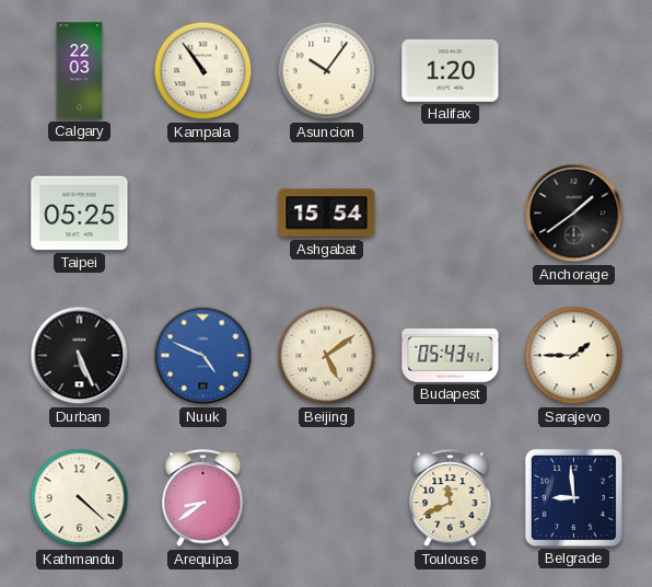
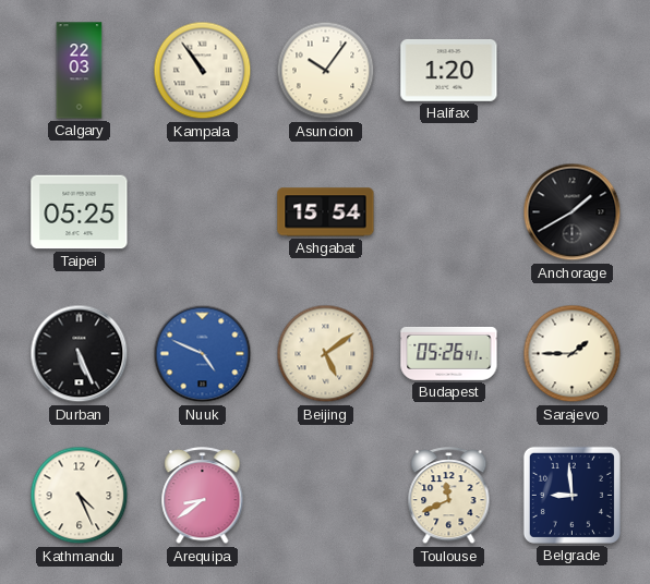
Anchorage: 1:39 -> 1:40 (573, 212)
Budapest: 05:43 -> 05:26 (449, 353)
Kathmandu: 4:22 -> 4:26 (80, 496)
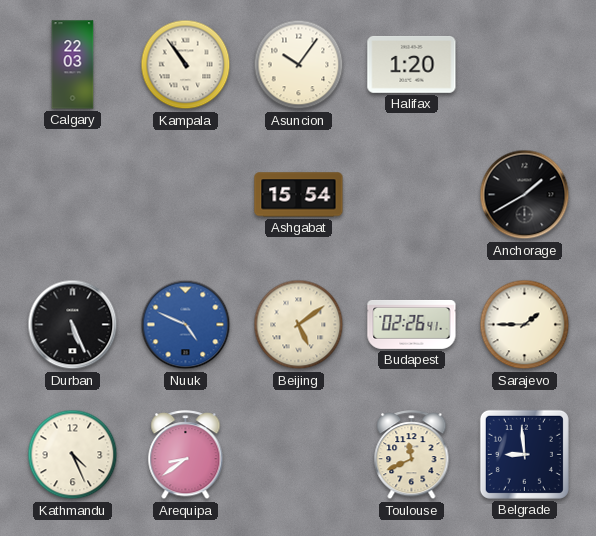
Taipei: 05:25 -> none (80, 212)
Budapest: 05:26 -> 02:26 (412, 324)
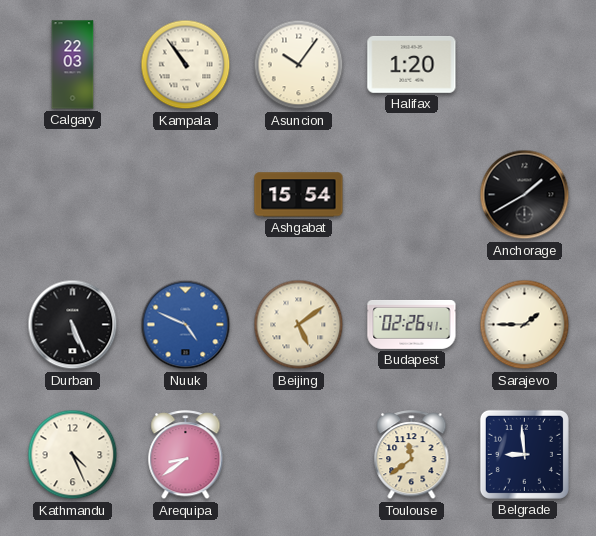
Toulouse: 11:41 -> 11:39 (412, 455)
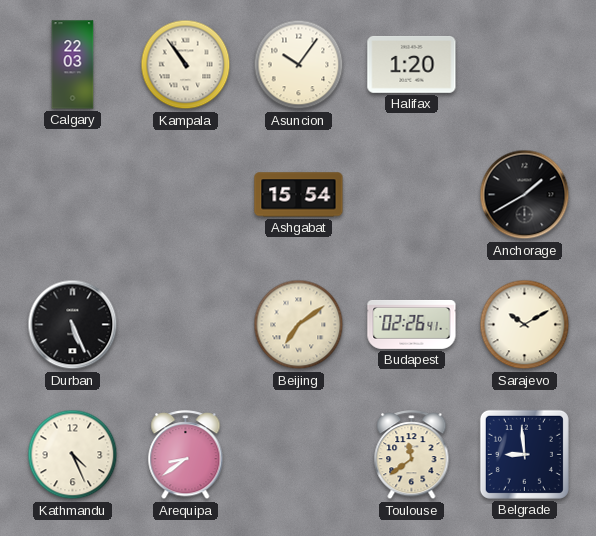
Nuuk: 4:49 -> none (186, 325)
Beijing: 5:09 -> 7:09 (299, 325)
Sarajevo: 1:45 -> 10:10 (525, 325)
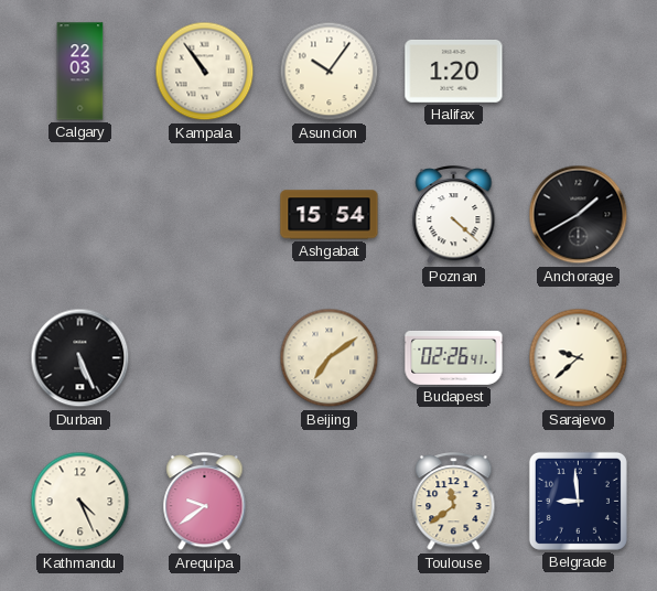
Poznan: none -> 4:22 (454, 215)
Sarajevo: 10:10 -> 9:38 (579, 358)
Arequipa: 8:39 -> 9:39 (205, 502)
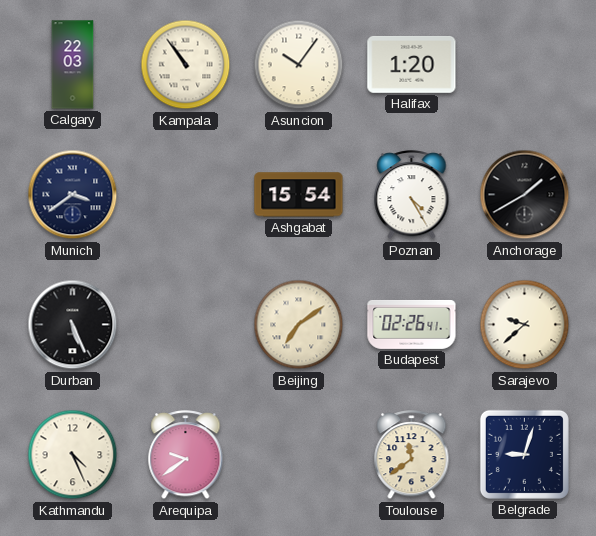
Munich: none -> 3:39 (73, 195)
Poznan: 4:22 -> 4:25 (412, 195)
Belgrade: 8:59 -> 9:03 (524, 454)
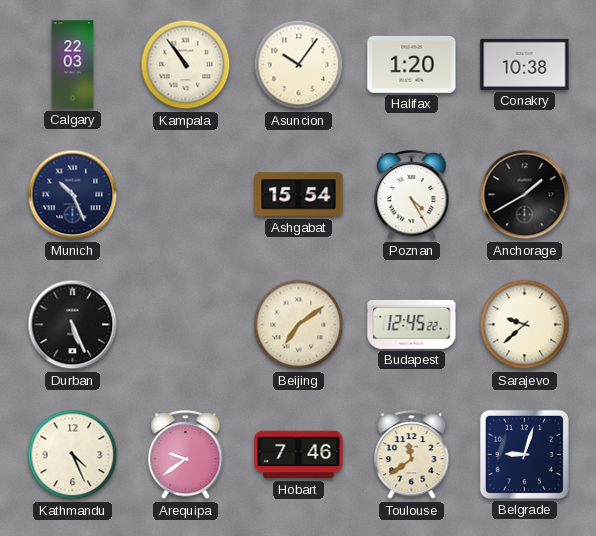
Conakry: none -> 10:38 (525, 64)
Munich: 3:39 -> 10:26 (73, 195)
Budapest: 02:26 -> 12:45 (412, 324)
Hobart: none -> 7:46 (299, 455)
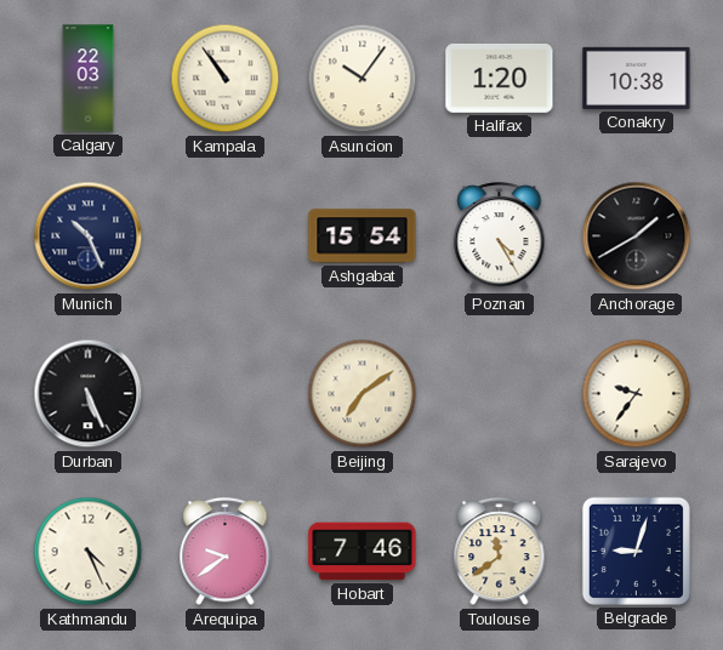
Budapest: 12:45 -> none (412, 324)
Sarajevo: 9:38 -> 9:36 (637, 394)
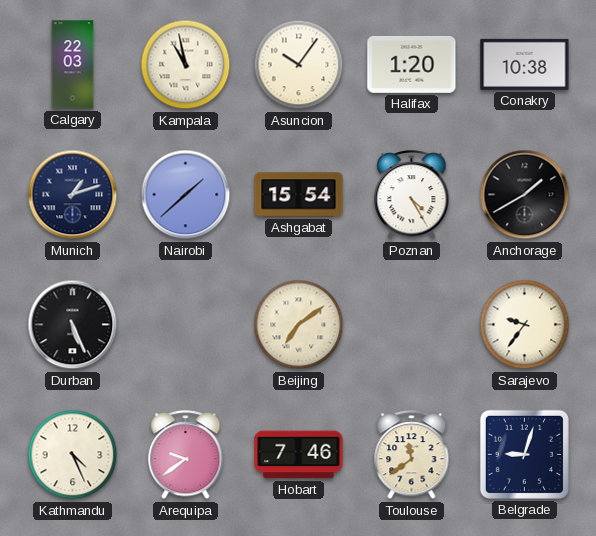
Kampala: 10:54 -> 10:58 (186, 65)
Munich: 10:26 -> 1:12 (73, 195)
Nairobi: none -> 1:38 (186, 195)
